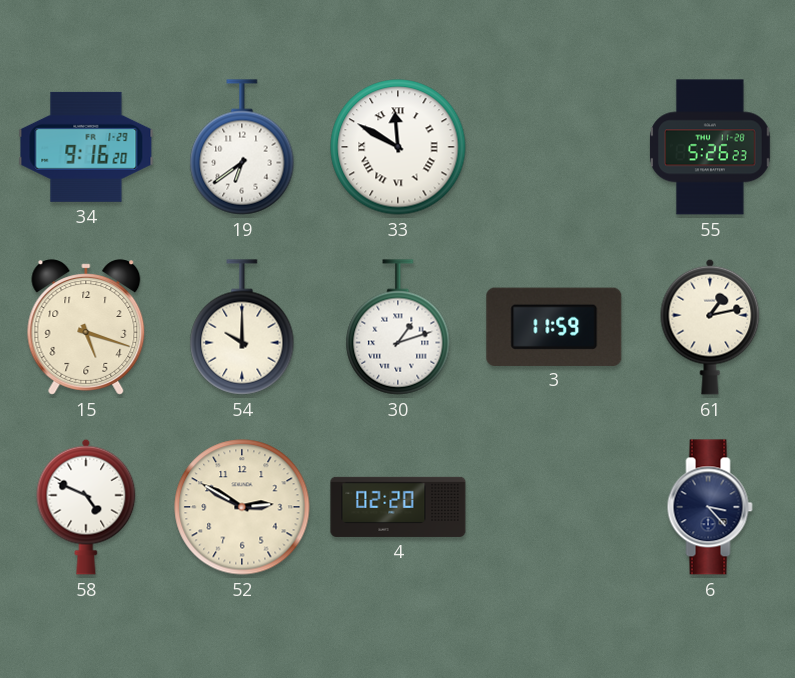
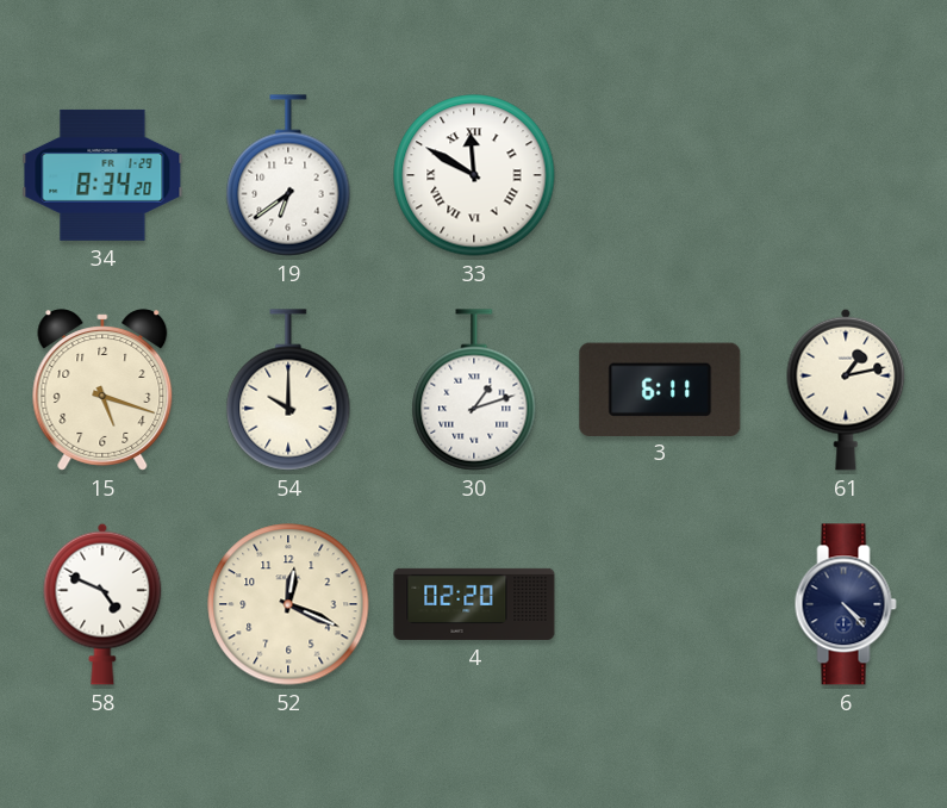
34: 9:16 -> 8:34 (102, 175)
55: 5:26 -> none (711, 147)
3: 11:59 -> 6:11 (660, 389)
52: 2:50 -> 12:19 (288, 604)
6: 3:23 -> 4:23 (846, 604)
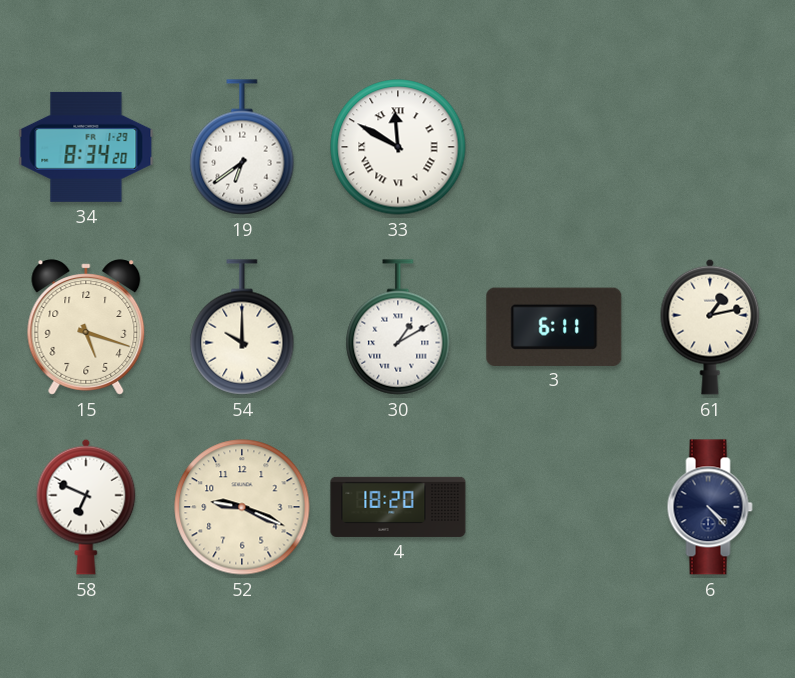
30: 1:12 -> 1:10 (398, 327)
58: 4:49 -> 6:49 (86, 507)
52: 12:19 -> 9:19 (242, 507)
4: 02:20 -> 18:20 (398, 507)
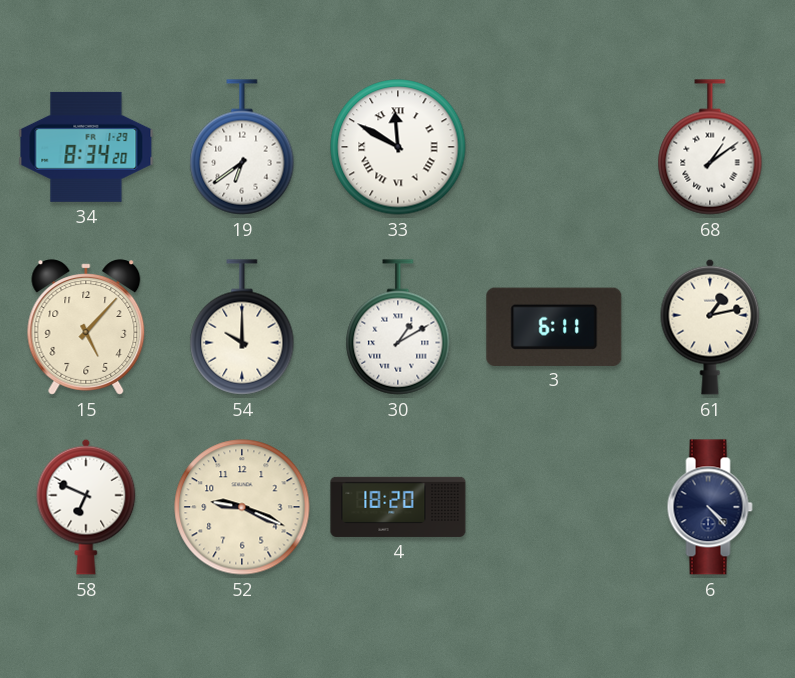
68: none -> 1:09 (710, 147)
15: 5:18 -> 5:07 (86, 327)
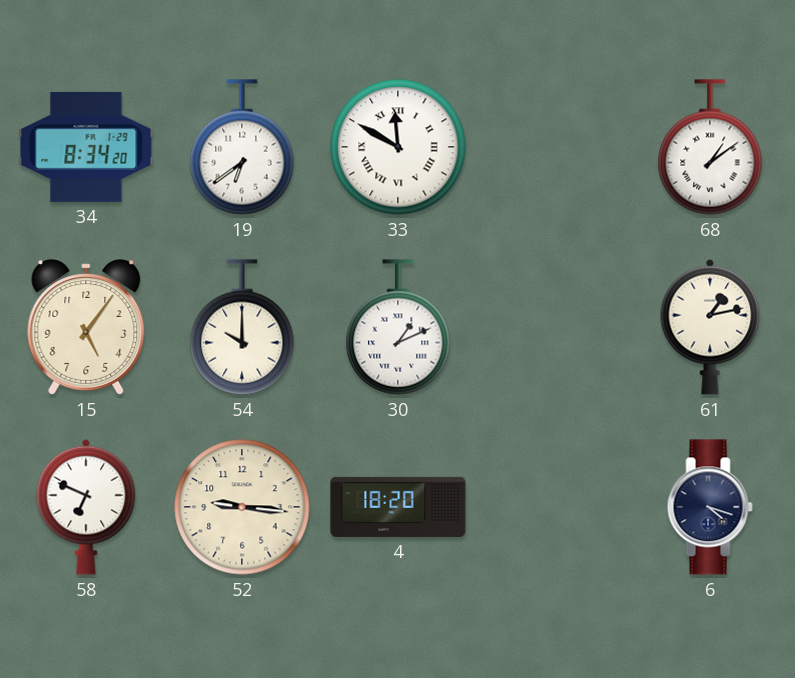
15: 5:07 -> 5:06 (86, 327)
30: 1:10 -> 1:11 (398, 327)
3: 6:11 -> none (554, 326)
52: 9:19 -> 9:16 (242, 507)
6: 4:23 -> 4:18 (710, 507)
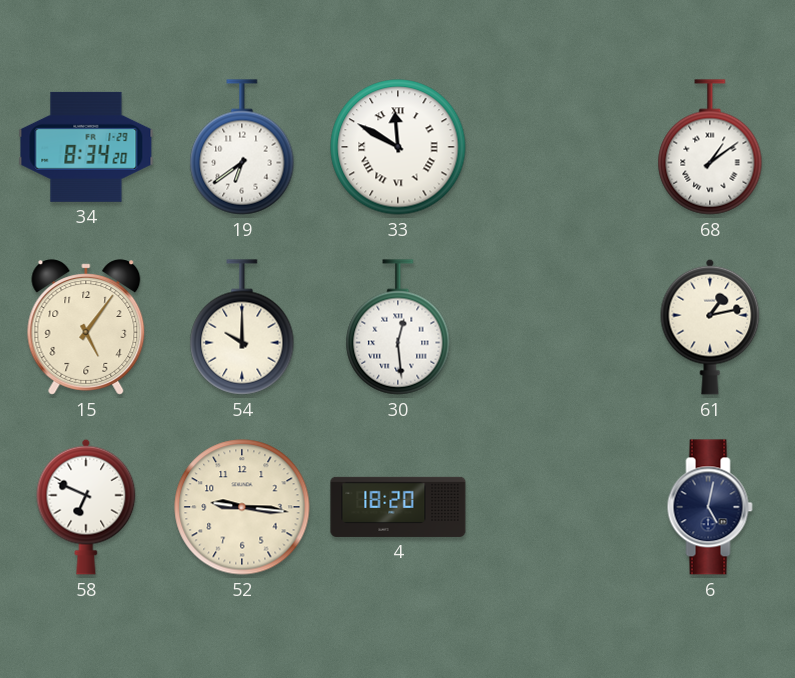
30: 1:11 -> 12:29 (398, 327)
6: 4:18 -> 5:02 (710, 507)
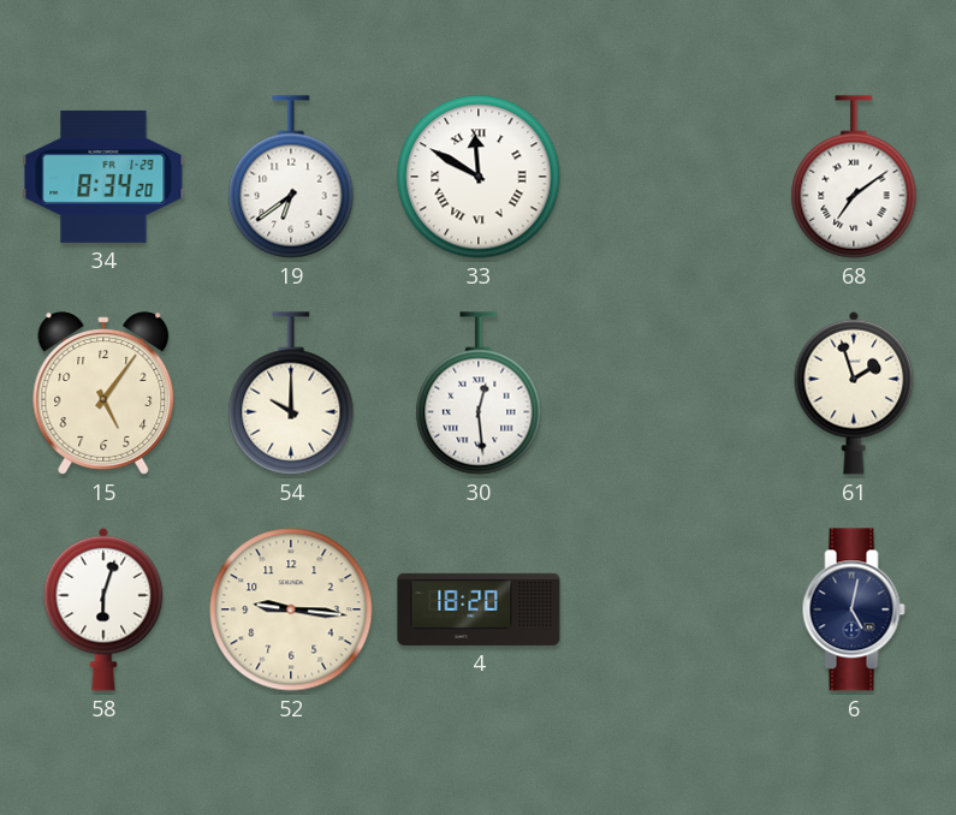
68: 1:09 -> 7:09 (854, 177)
61: 1:13 -> 1:57 (854, 393)
58: 6:49 -> 6:03 (103, 609)
